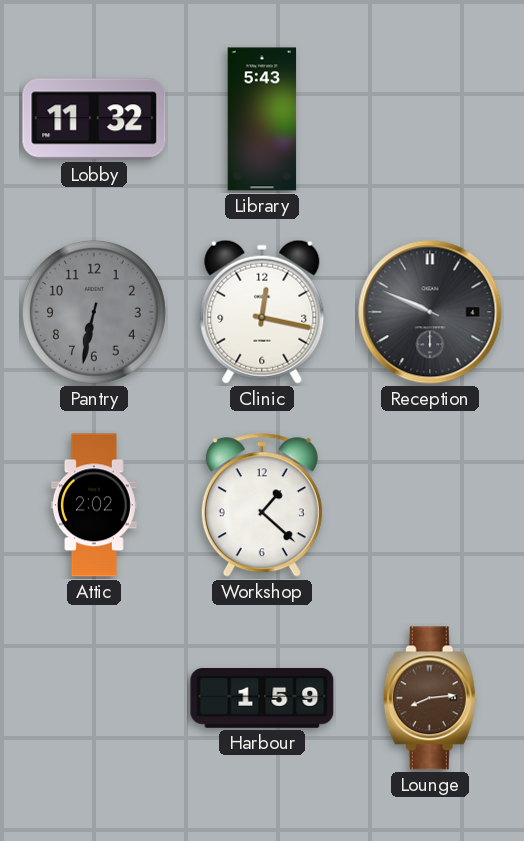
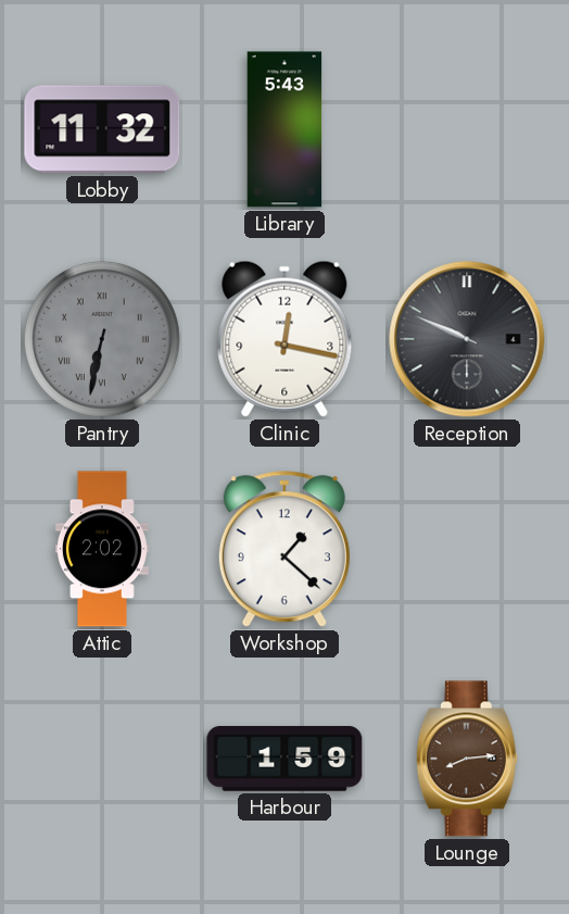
Pantry numerals: Arabic -> Roman (102, 339)
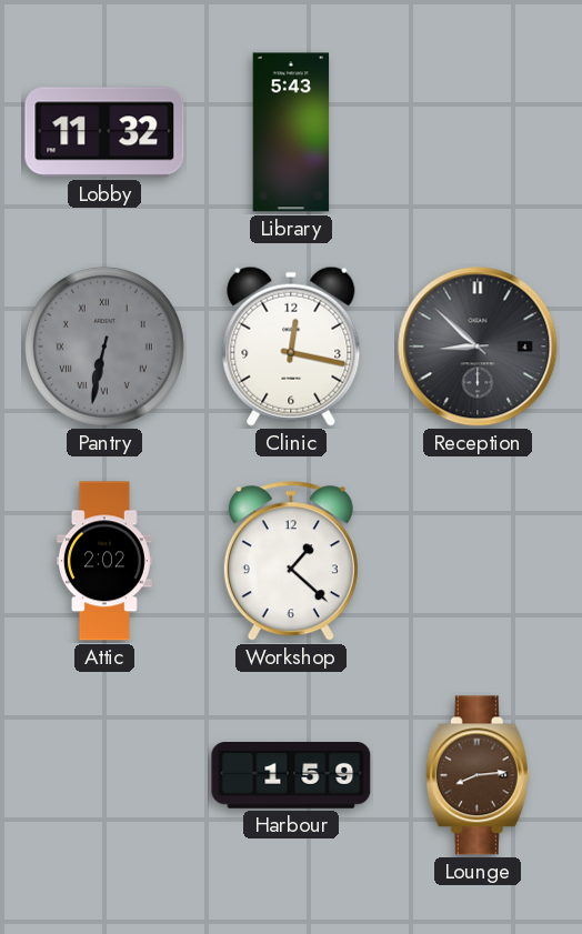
Reception: 9:49 -> 8:52 (478, 347)
